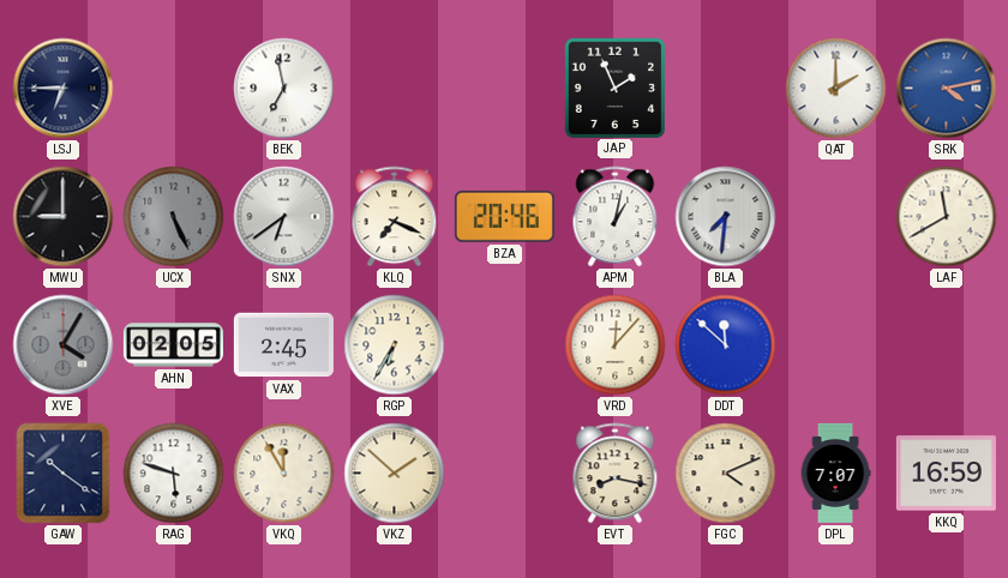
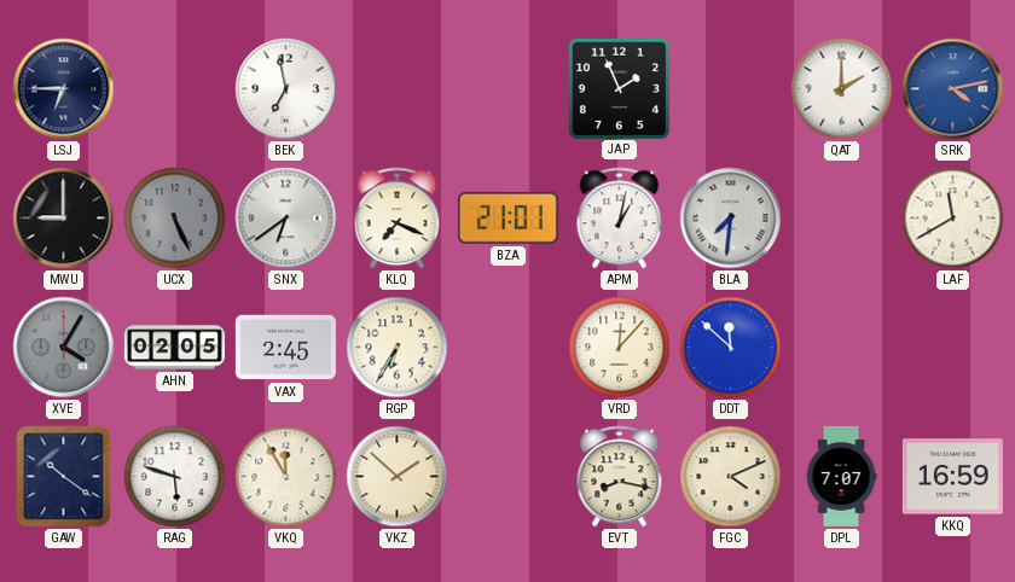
BZA: 20:46 -> 21:01 (507, 217)
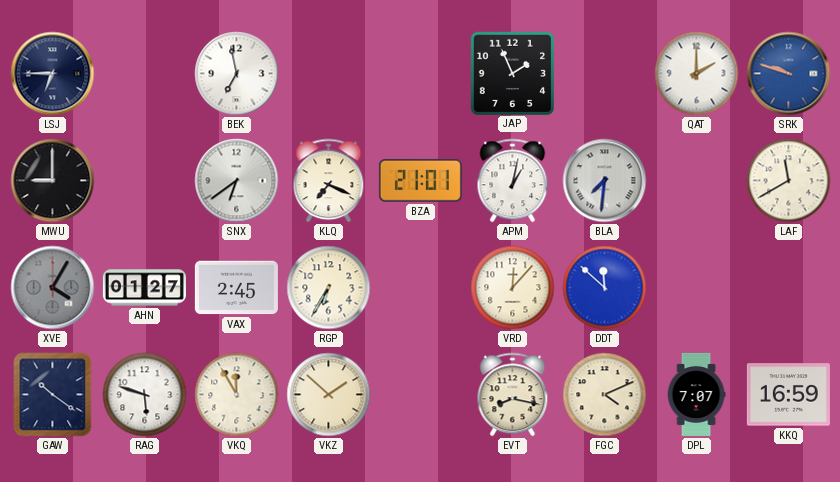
SRK: 4:13 -> 9:48 (789, 74)
UCX: 5:26 -> none (175, 219)
AHN: 02:05 -> 01:27 (144, 288)
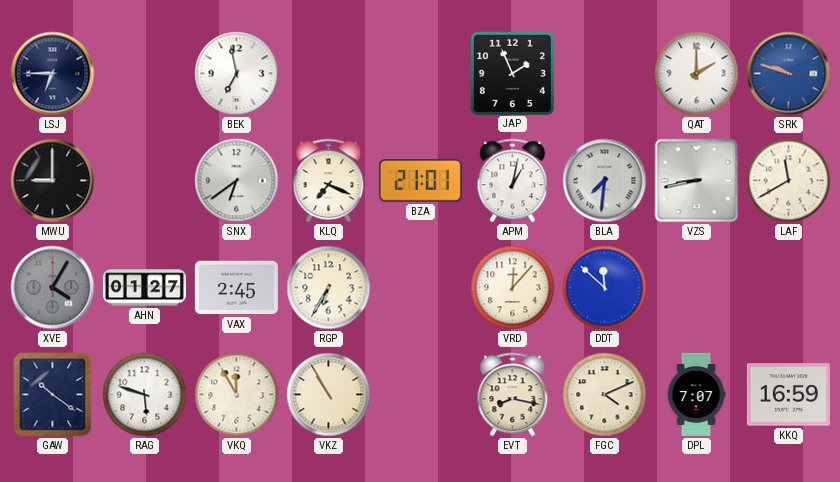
VZS: none -> 8:43 (697, 181)
VKZ: 1:52 -> 10:55 (329, 395)
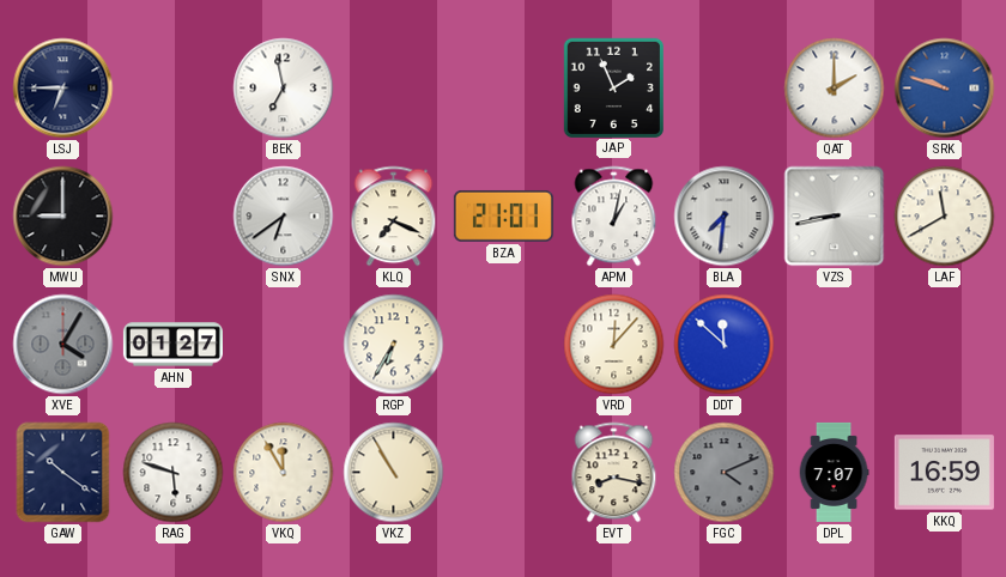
VAX: 2:45 -> none (236, 288)
FGC dial: cream -> grey (725, 473)
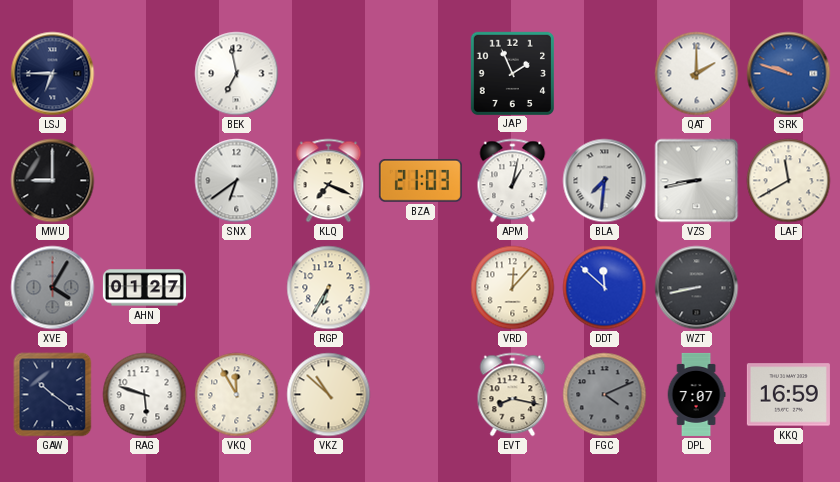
BZA: 21:01 -> 21:03 (420, 180)
WZT: none -> 8:43 (697, 288)
VKZ: 10:55 -> 10:52 (329, 395)
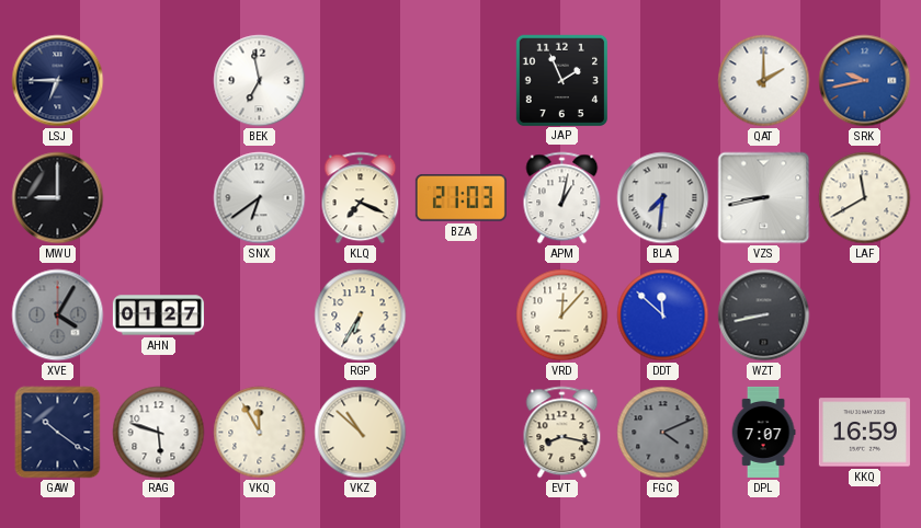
SRK: 9:48 -> 9:43 (865, 81)
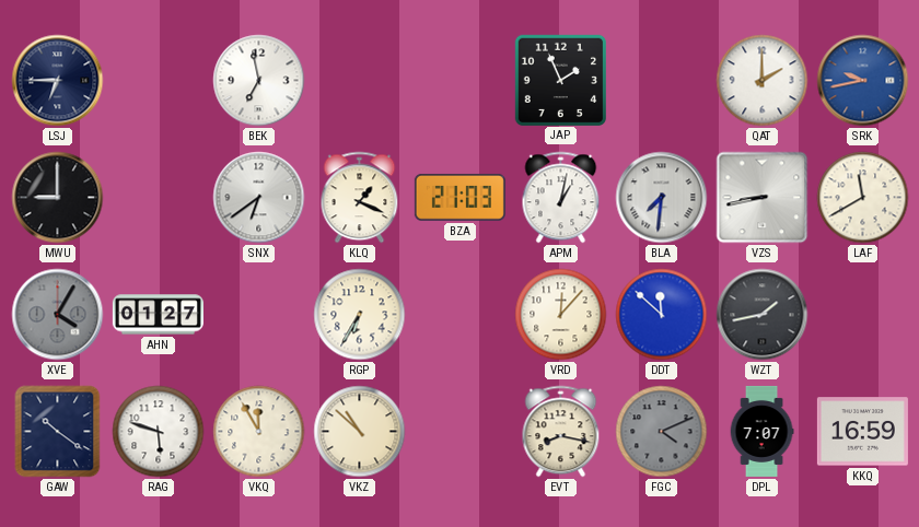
KLQ: 7:19 -> 1:19 (360, 198)
WZT: 8:43 -> 1:43 (763, 315)
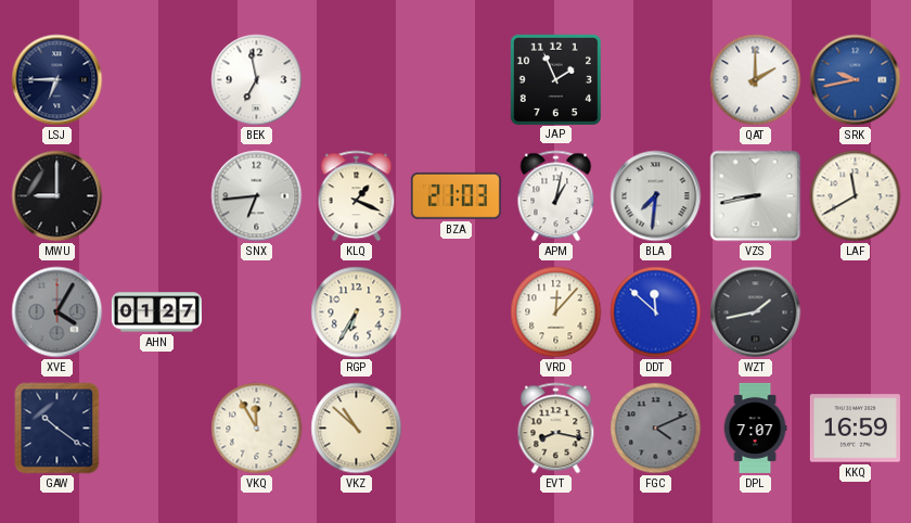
SNX: 6:39 -> 6:44 (257, 196)
RAG: 5:48 -> none (159, 432)
